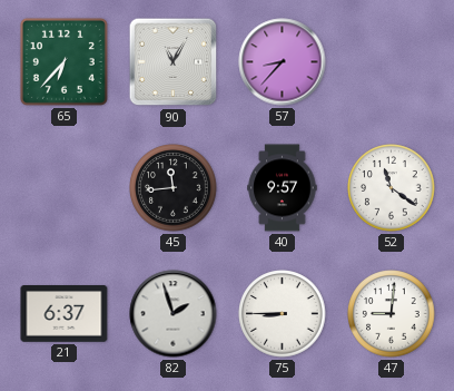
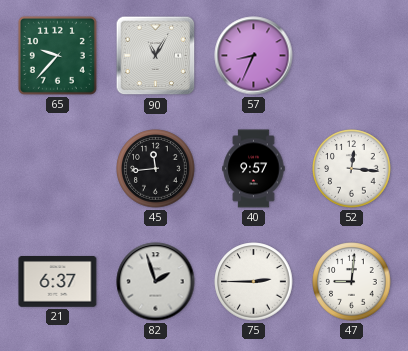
65: 6:37 -> 9:37 (57, 55)
57: 8:37 -> 8:34 (254, 56)
52: 11:21 -> 12:16 (352, 169)
75: 8:45 -> 2:45 (254, 282)
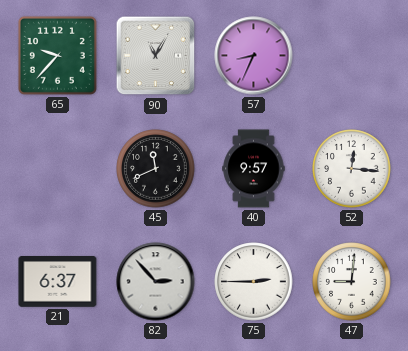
45: 11:44 -> 11:41 (156, 169)
82: 1:57 -> 2:53 (156, 282)
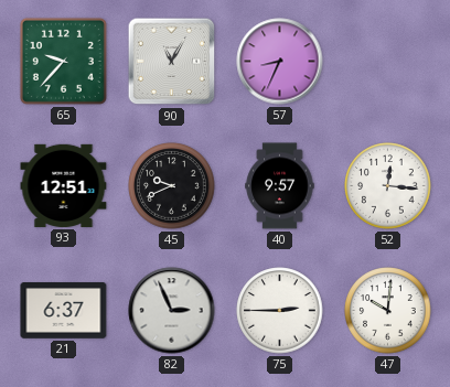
93: none -> 12:51 (64, 185)
45: 11:41 -> 9:41 (172, 186)
82: 2:53 -> 2:56 (172, 311)
47: 9:01 -> 10:01 (388, 311)
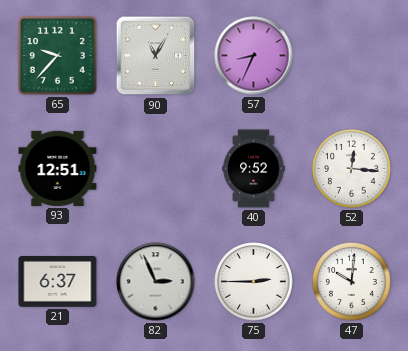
45: 9:41 -> none (172, 186)
40: 9:57 -> 9:52 (254, 169)
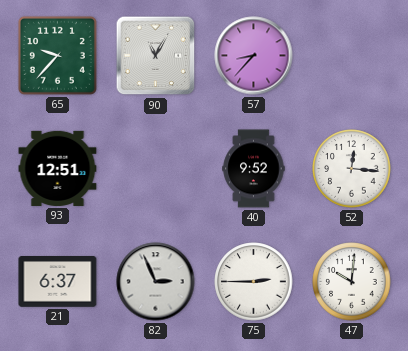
57: 8:34 -> 8:37 (254, 56)
